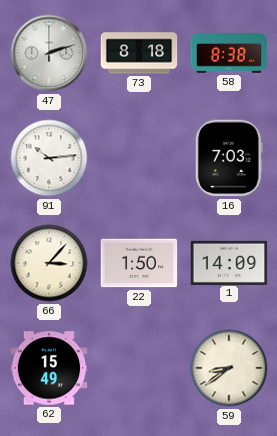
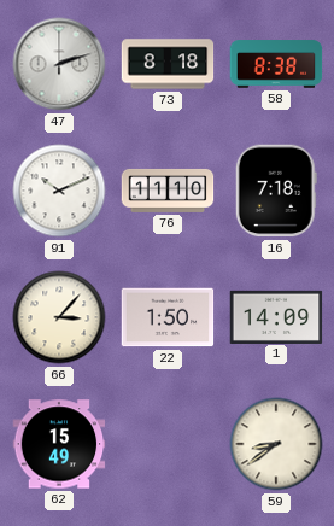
91: 10:14 -> 10:11 (59, 191)
76: none -> 11:10 (168, 191)
16: 7:03 -> 7:18 (276, 191)
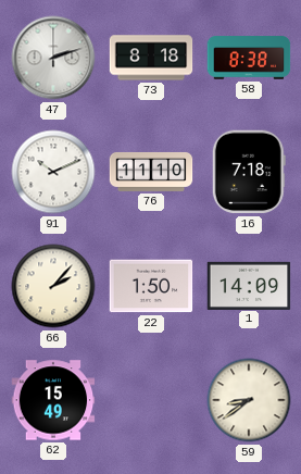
66: 3:07 -> 2:07 (53, 286)
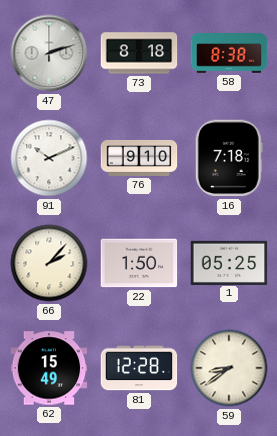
76: 11:10 -> 9:10 (139, 158)
1: 14:09 -> 05:25 (229, 262)
81: none -> 12:28 (139, 368)
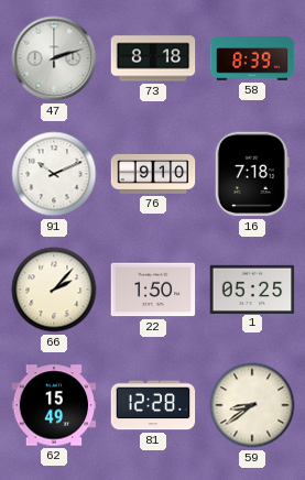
58: 8:38 -> 8:39 (252, 58)
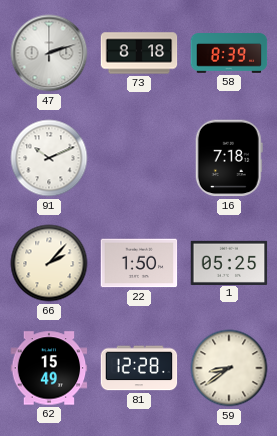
76: 9:10 -> none (153, 174)
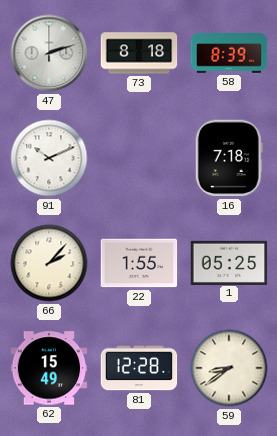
22: 1:50 -> 1:55 (139, 263)
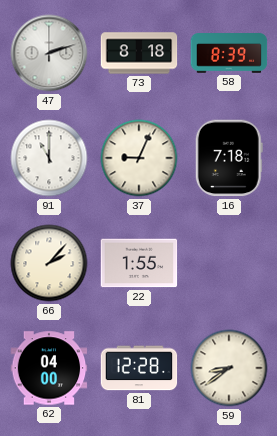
91: 10:11 -> 11:00 (49, 158)
37: none -> 9:04 (139, 158)
1: 05:25 -> none (229, 262)
62: 15:49 -> 04:00 (49, 368)
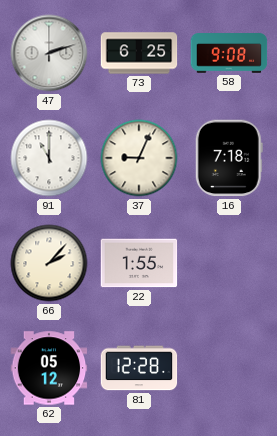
73: 8:18 -> 6:25 (139, 53)
58: 8:39 -> 9:08 (229, 53)
62: 04:00 -> 05:12 (49, 368)
59: 8:39 -> none (229, 368)
